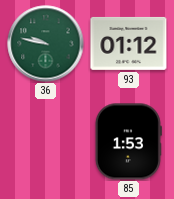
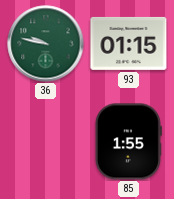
93: 01:12 -> 01:15 (129, 43)
85: 1:53 -> 1:55 (128, 142)
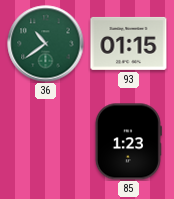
36: 9:47 -> 10:39 (46, 44)
85: 1:55 -> 1:23 (128, 142)
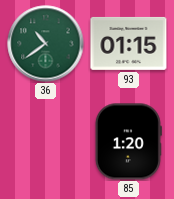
85: 1:23 -> 1:20 (128, 142)
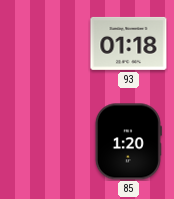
36: 10:39 -> none (46, 44)
93: 01:15 -> 01:18 (129, 43)
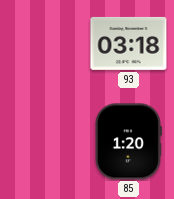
93: 01:18 -> 03:18 (129, 43)
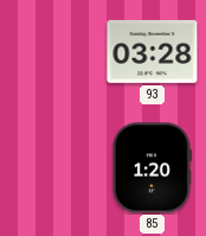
93: 03:18 -> 03:28 (153, 51)
